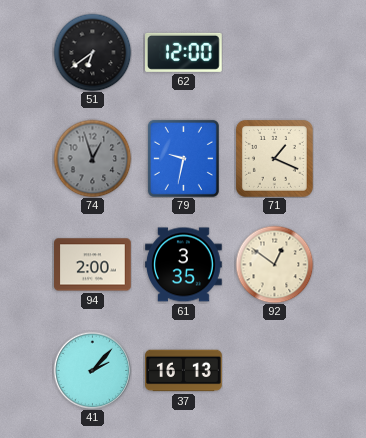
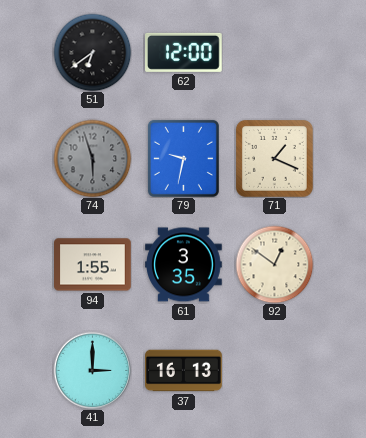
74: 12:57 -> 5:57 (92, 158)
94: 2:00 -> 1:55 (93, 265)
41: 2:07 -> 3:00 (92, 370)
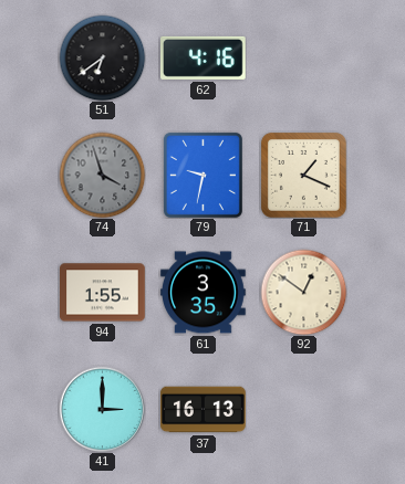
62: 12:00 -> 4:16 (204, 57)
74: 5:57 -> 3:57 (102, 175)
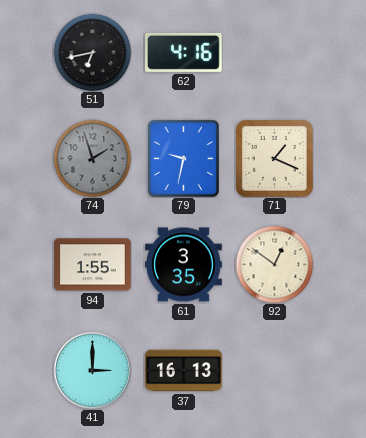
51: 6:39 -> 6:43 (92, 52)
74: 3:57 -> 1:57 (92, 158)
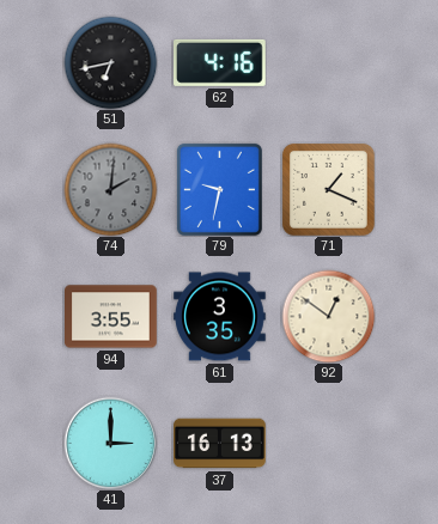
74: 1:57 -> 2:01 (110, 189)
94: 1:55 -> 3:55 (111, 317)
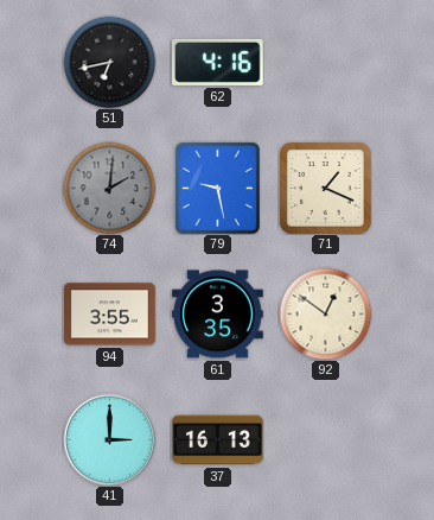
79: 9:32 -> 9:28 (217, 188)
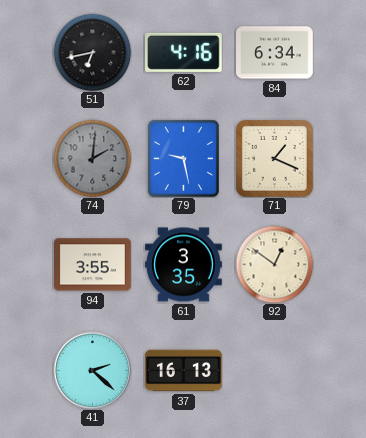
84: none -> 6:34 (275, 53)
41: 3:00 -> 2:22 (92, 370)
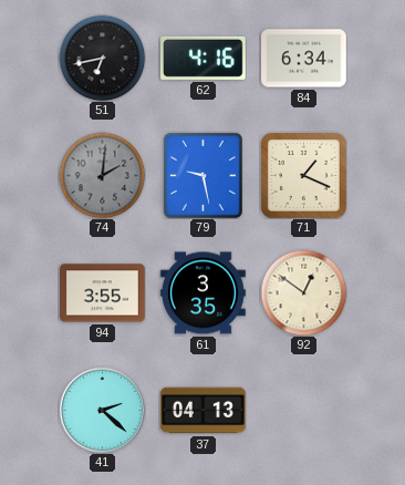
37: 16:13 -> 04:13 (204, 411)
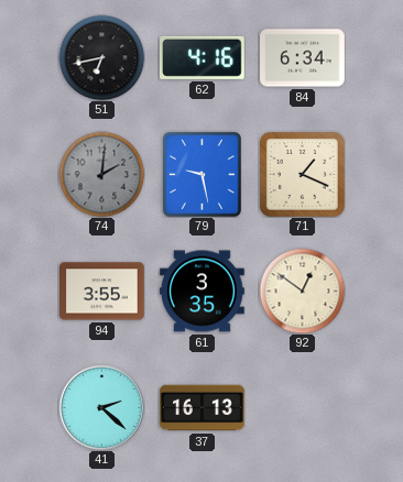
37: 04:13 -> 16:13 (203, 408)
